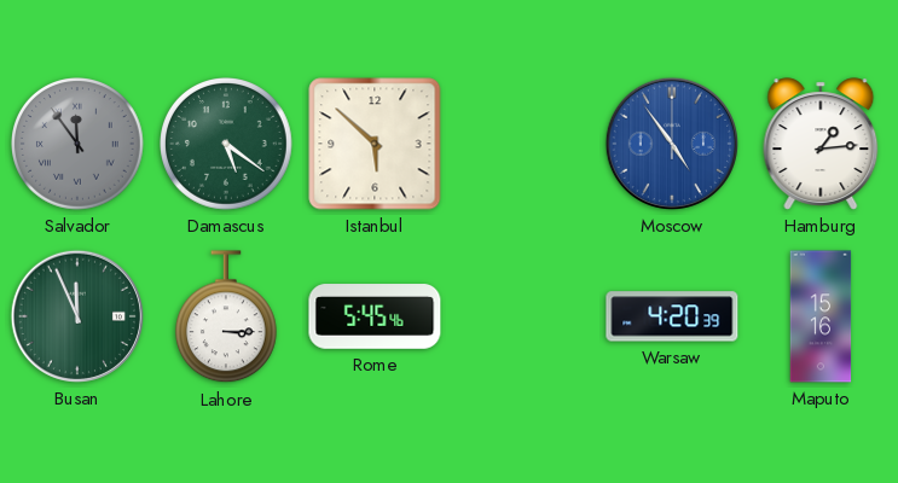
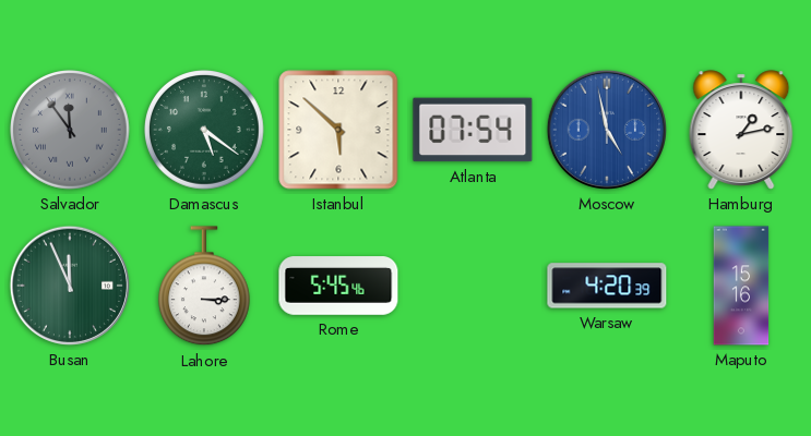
Atlanta: none -> 07:54 (473, 130)
Moscow: 4:54 -> 4:58 (607, 130)
Hamburg: 1:14 -> 1:13 (741, 130)
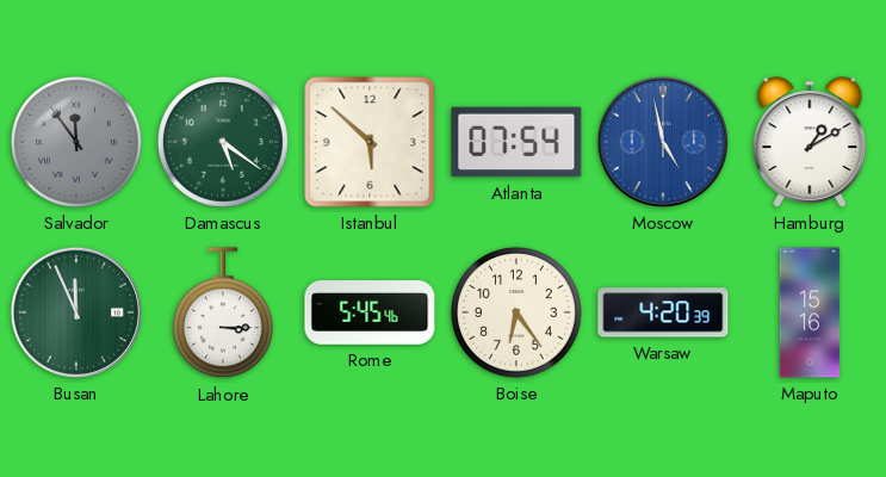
Hamburg: 1:13 -> 1:10 (810, 142)
Boise: none -> 6:24 (518, 314)
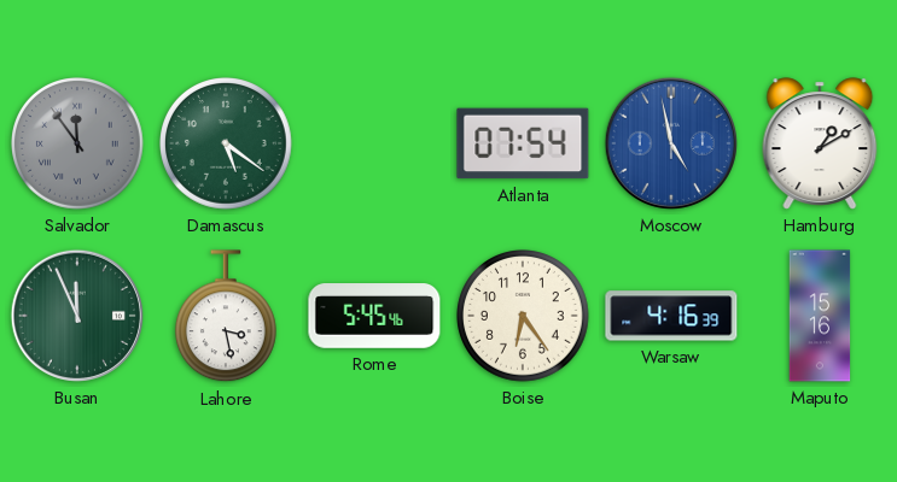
Istanbul: 5:52 -> none (370, 142)
Lahore: 3:15 -> 3:28 (226, 317)
Warsaw: 4:20 -> 4:16 (671, 316)
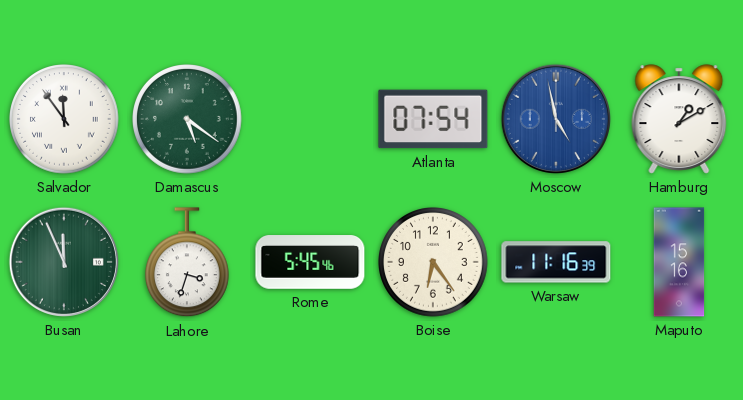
Salvador dial: grey -> white (65, 120)
Lahore: 3:28 -> 3:33 (187, 263)
Warsaw: 4:16 -> 11:16 (556, 262)
